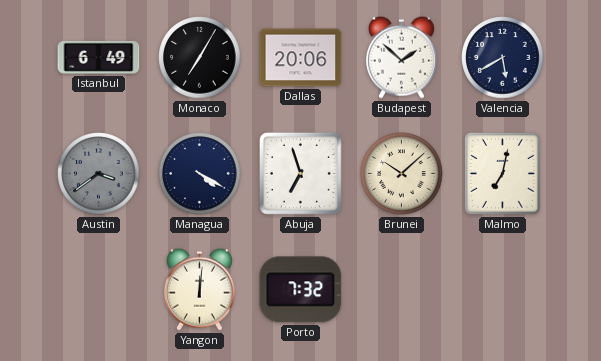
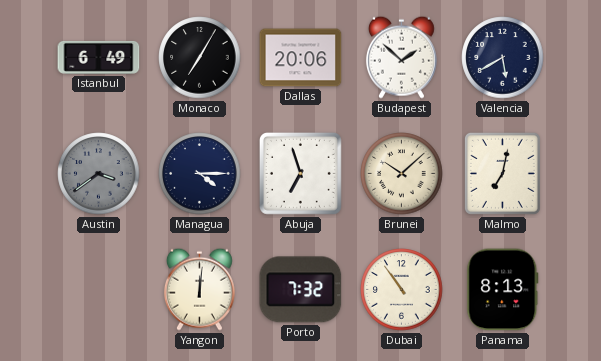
Managua: 4:20 -> 4:15 (200, 174)
Dubai: none -> 10:54 (402, 290)
Panama: none -> 8:13 (503, 290)
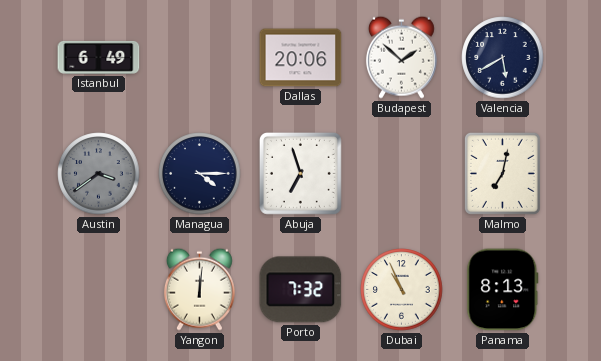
Monaco: 7:05 -> none (200, 58)
Brunei: 10:08 -> none (402, 174)
Dubai: 10:54 -> 10:56 (402, 290)
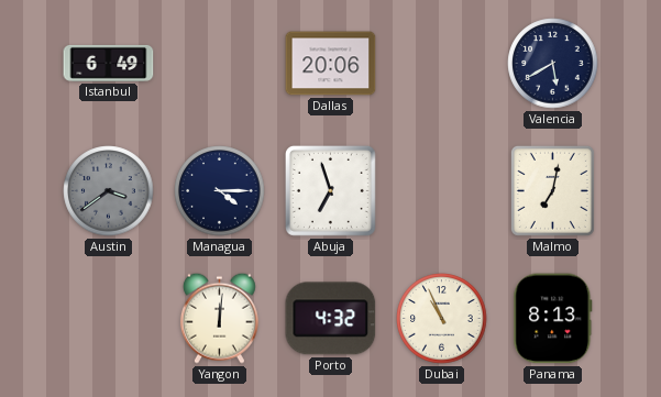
Budapest: 1:52 -> none (401, 57)
Porto: 7:32 -> 4:32 (331, 319)
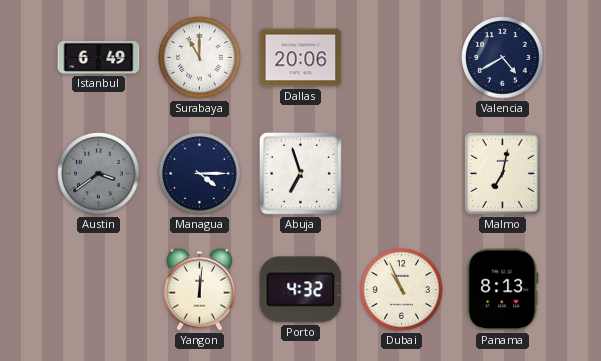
Surabaya: none -> 11:00 (200, 58)
Valencia: 5:40 -> 4:40 (503, 58)
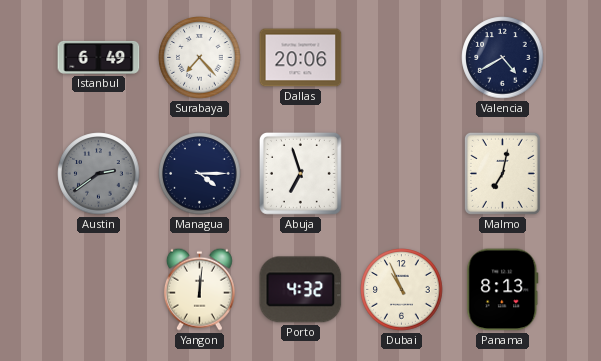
Surabaya: 11:00 -> 7:23 (200, 58)
Austin: 3:39 -> 2:39 (99, 174)
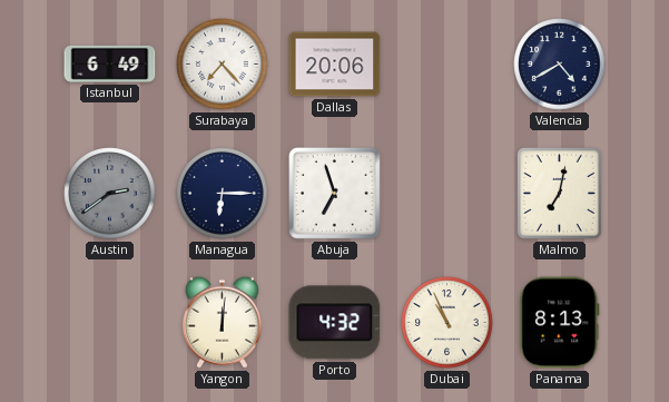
Managua: 4:15 -> 6:15 (223, 194)
